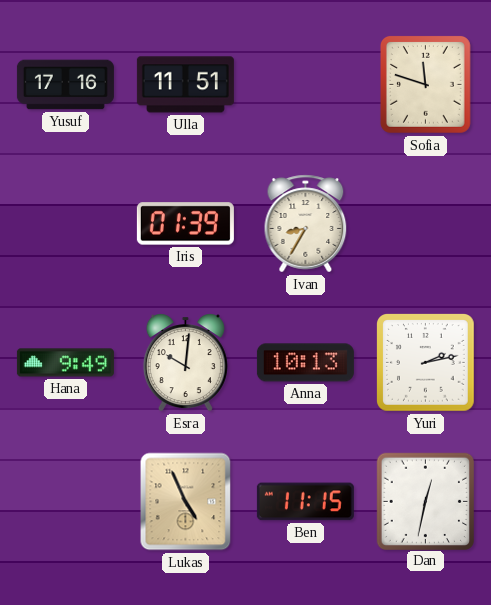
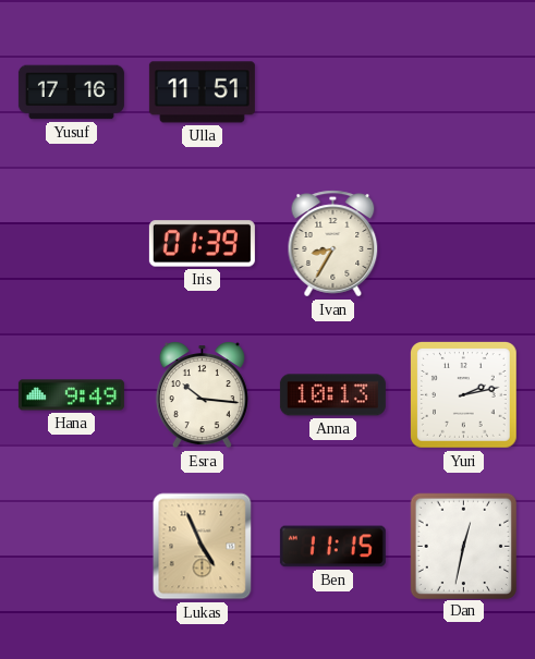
Sofia: 11:48 -> none (425, 84)
Esra: 10:01 -> 10:16 (202, 395)
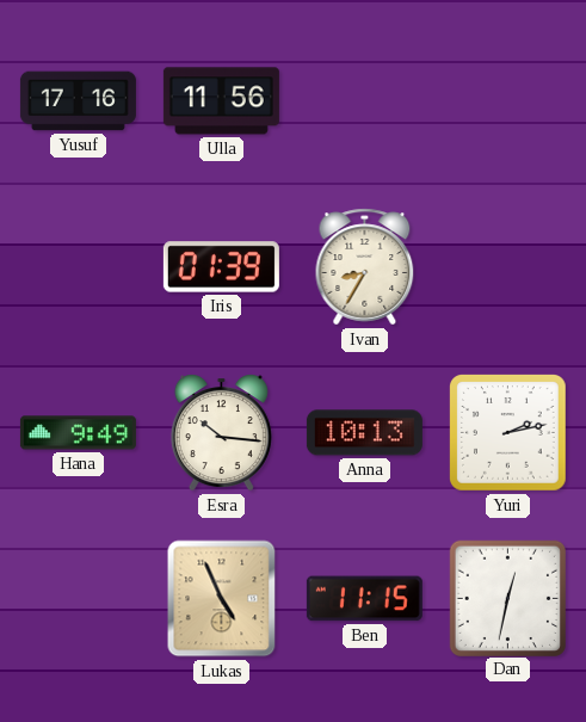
Ulla: 11:51 -> 11:56 (221, 101)
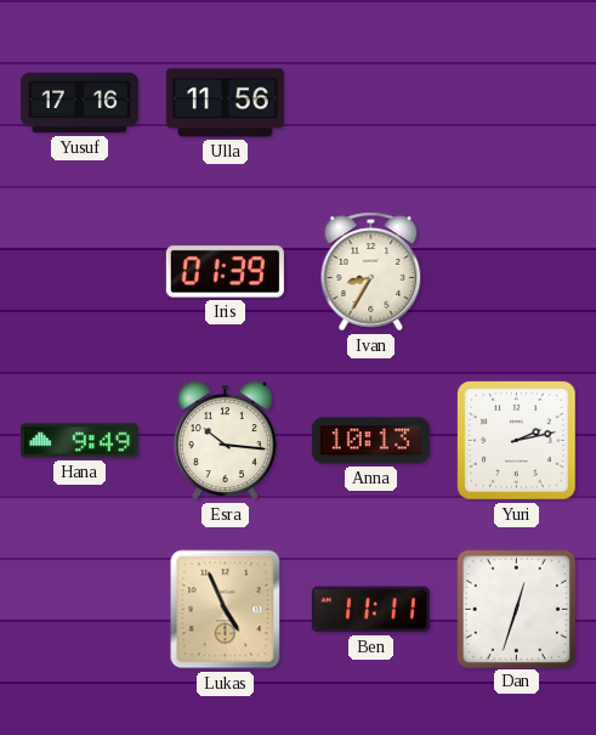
Ben: 11:15 -> 11:11 (370, 610)
Dan: 12:32 -> 12:33 (516, 609)
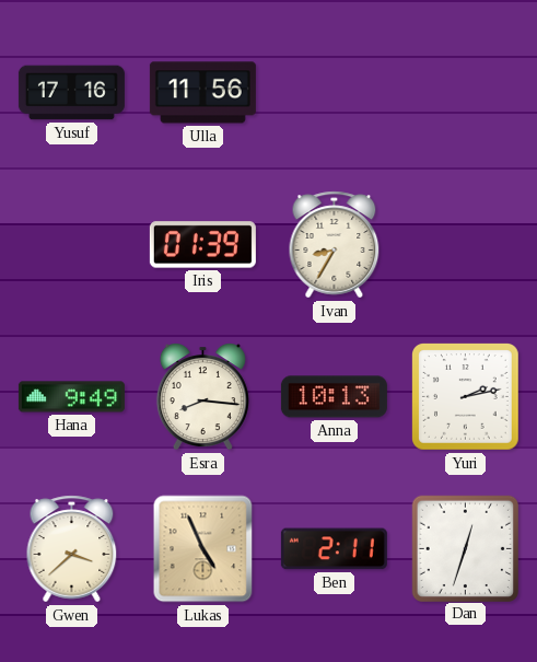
Esra: 10:16 -> 8:16 (202, 397)
Gwen: none -> 3:38 (72, 549)
Ben: 11:11 -> 2:11 (334, 549)
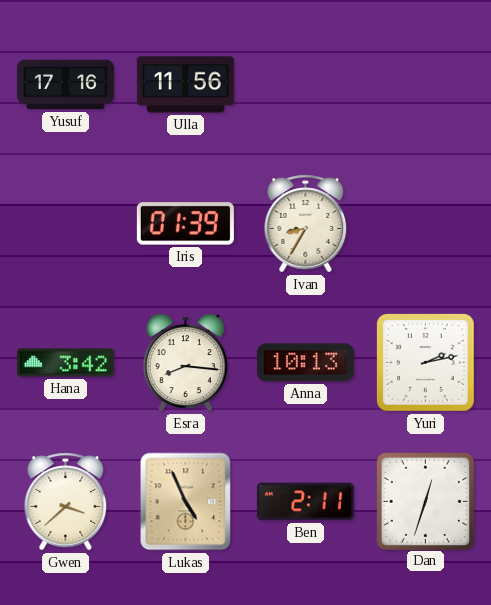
Hana: 9:49 -> 3:42 (65, 363)
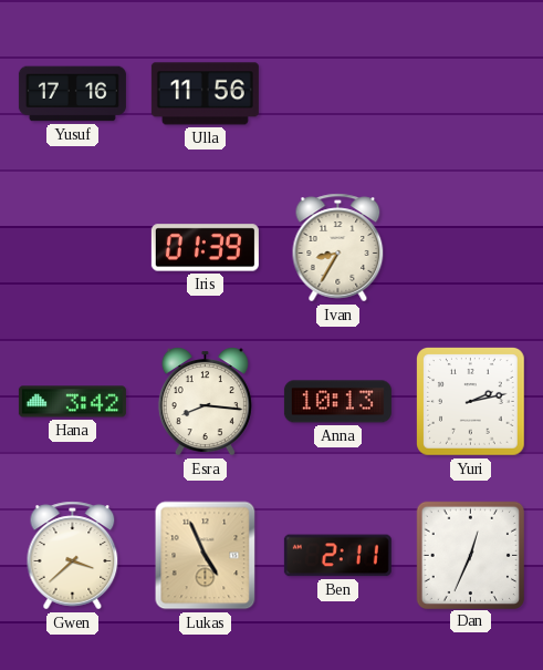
Dan: 12:33 -> 12:34 (470, 555)
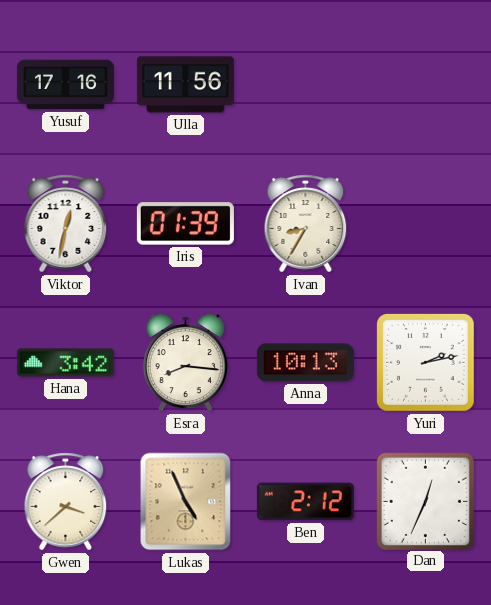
Viktor: none -> 12:32 (66, 224)
Ben: 2:11 -> 2:12 (305, 502)
